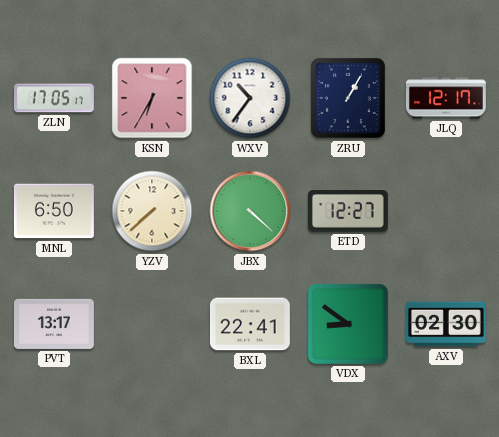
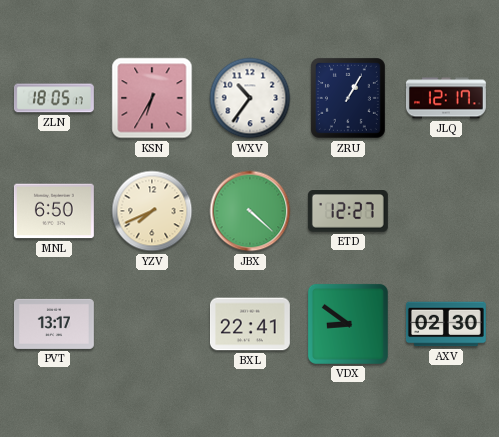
ZLN: 17:05 -> 18:05 (54, 98)
YZV: 7:38 -> 7:41 (152, 211)
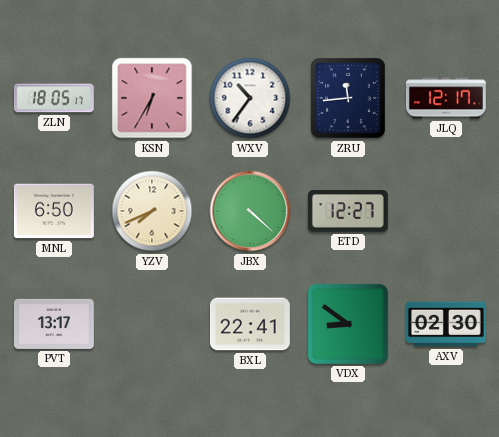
ZRU: 1:05 -> 11:44 (348, 98)
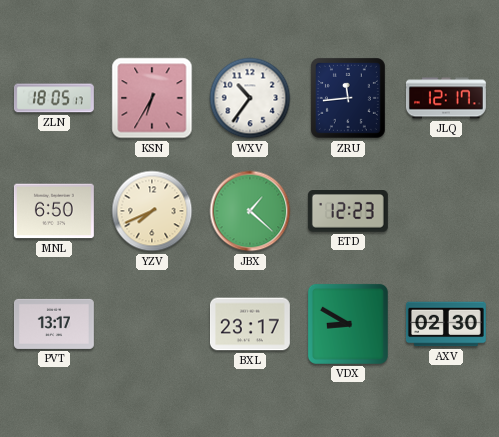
JBX: 4:22 -> 1:22 (250, 211)
ETD: 12:27 -> 12:23 (348, 212)
BXL: 22:41 -> 23:17 (250, 324)
VDX: 8:51 -> 8:50 (348, 324)
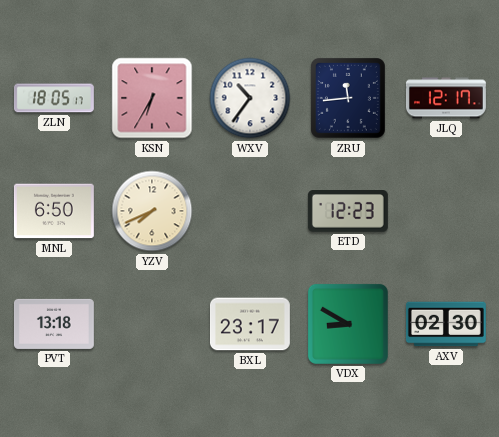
JBX: 1:22 -> none (250, 211)
PVT: 13:17 -> 13:18 (54, 324)
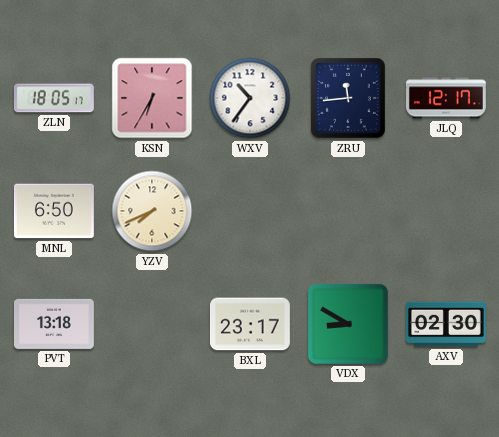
ETD: 12:23 -> none (348, 212)
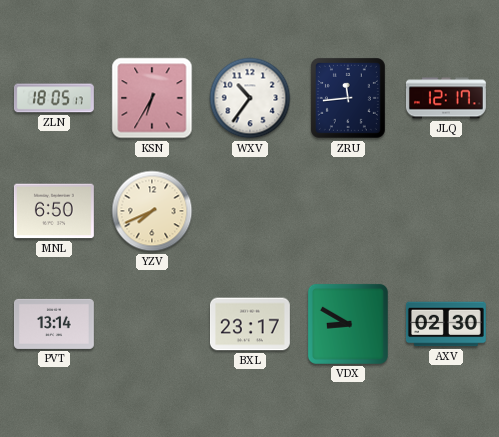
PVT: 13:18 -> 13:14 (54, 324)
